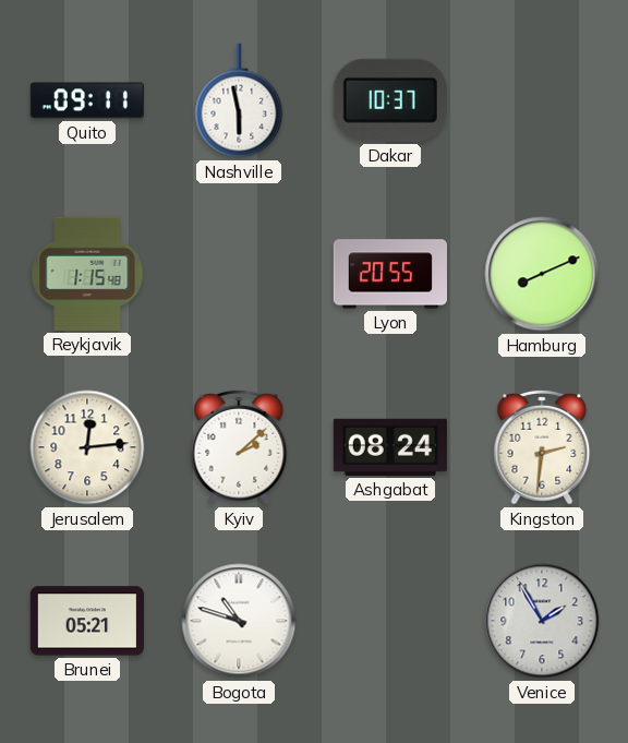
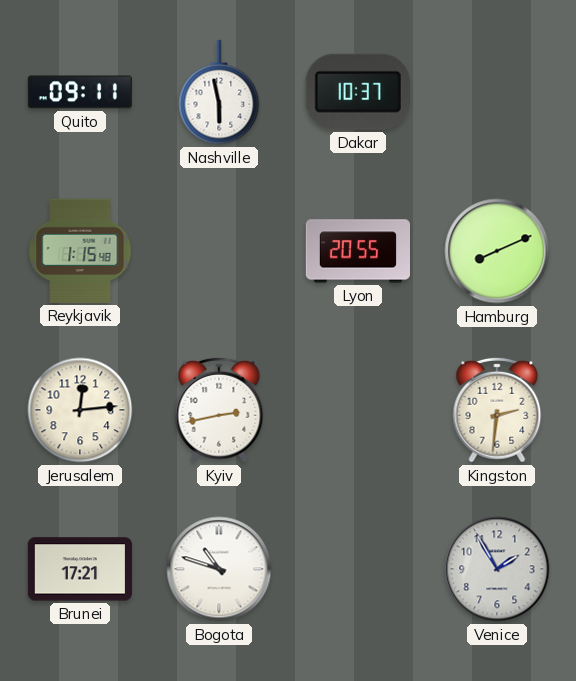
Kyiv: 2:08 -> 2:43 (219, 410)
Ashgabat: 08:24 -> none (390, 447)
Brunei: 05:21 -> 17:21 (80, 569)
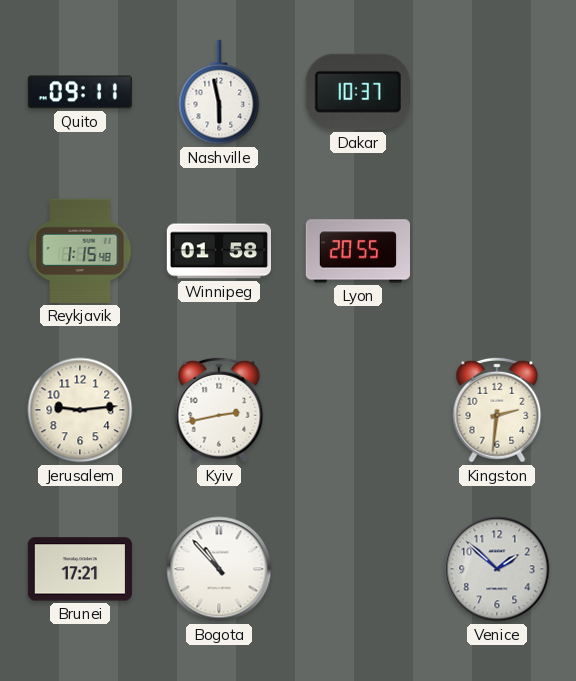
Winnipeg: none -> 01:58 (218, 251)
Hamburg: 8:11 -> none (497, 251)
Jerusalem: 12:14 -> 9:14 (80, 410)
Bogota: 10:48 -> 10:53 (219, 569)
Venice: 1:55 -> 1:52 (497, 569)
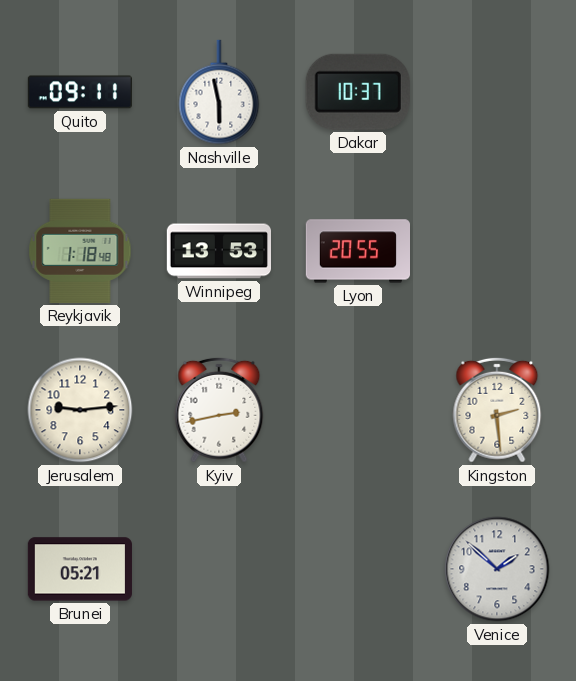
Reykjavik: 1:15 -> 1:18 (80, 251)
Winnipeg: 01:58 -> 13:53 (218, 251)
Kingston: 2:31 -> 2:29 (497, 410)
Brunei: 17:21 -> 05:21 (80, 569)
Bogota: 10:53 -> none (219, 569)
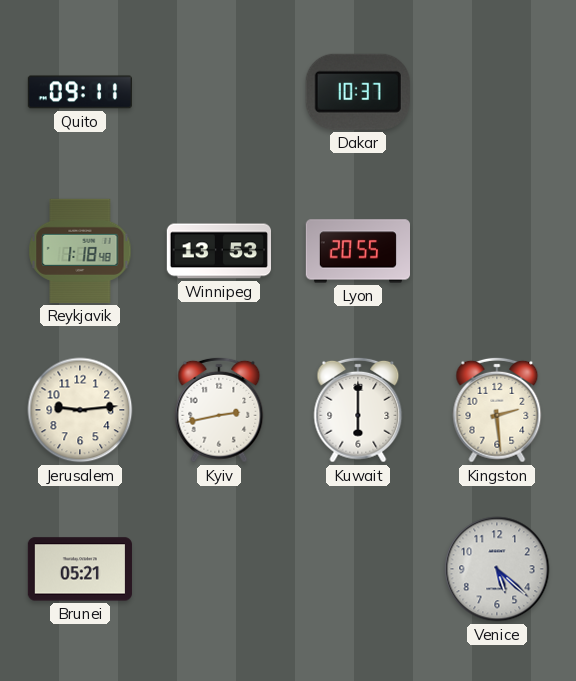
Nashville: 5:58 -> none (219, 92)
Kuwait: none -> 6:00 (358, 410)
Venice: 1:52 -> 5:22 (497, 569)
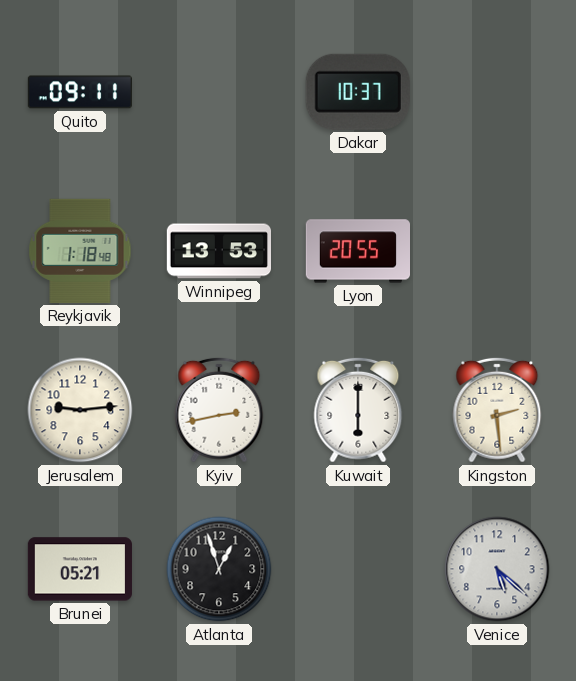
Atlanta: none -> 12:57 (219, 569)
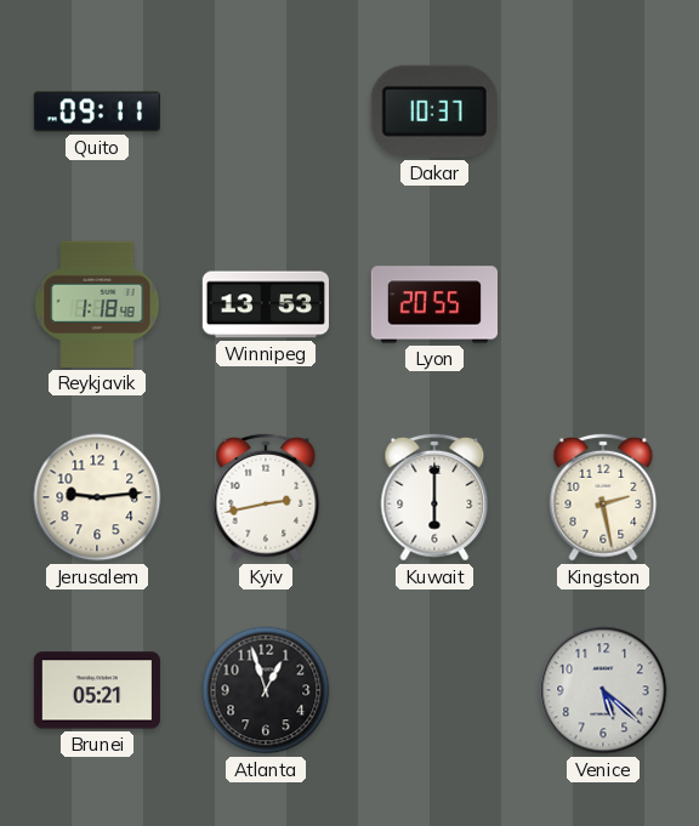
Kingston: 2:29 -> 2:28 (603, 497)
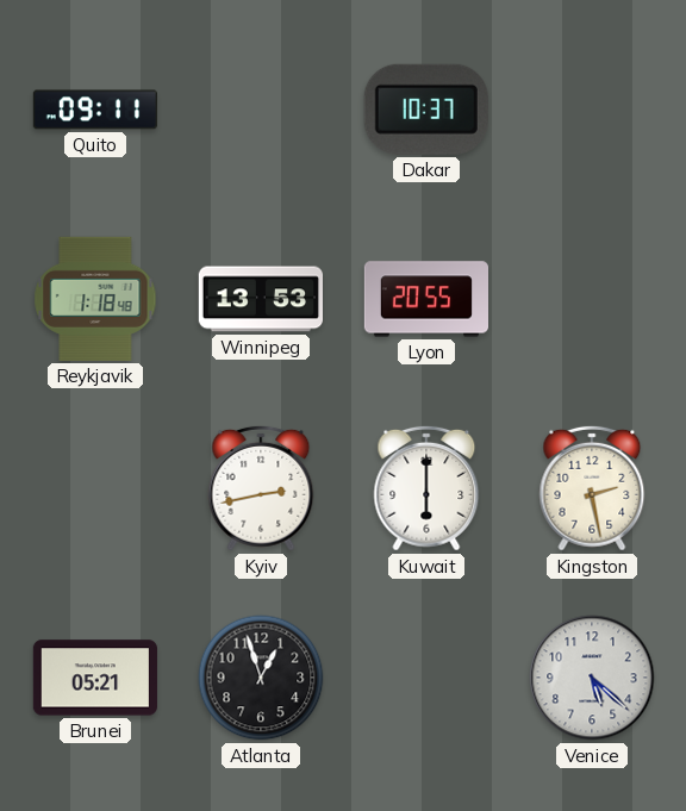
Jerusalem: 9:14 -> none (97, 497)
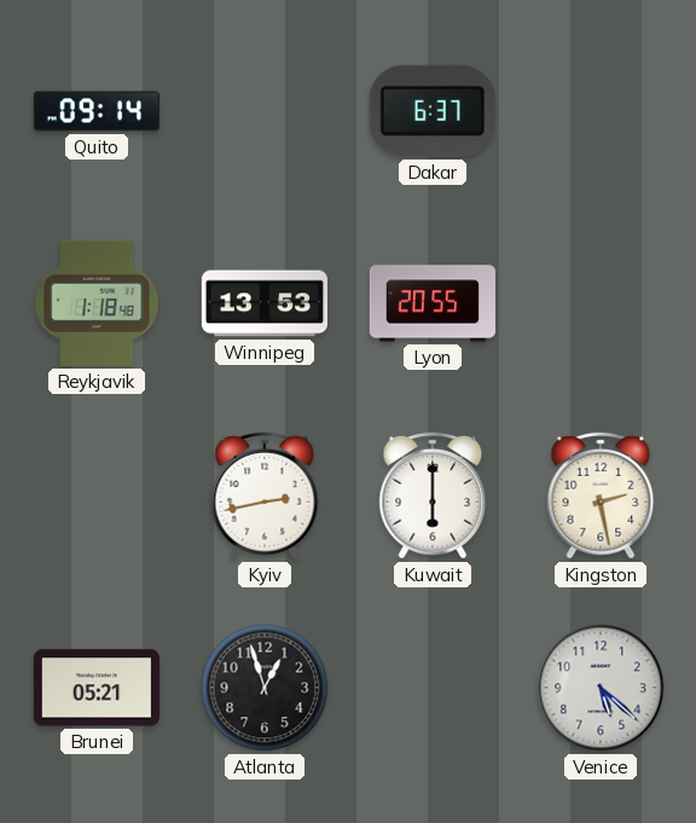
Quito: 09:11 -> 09:14 (97, 111)
Dakar: 10:37 -> 6:37 (433, 111)
